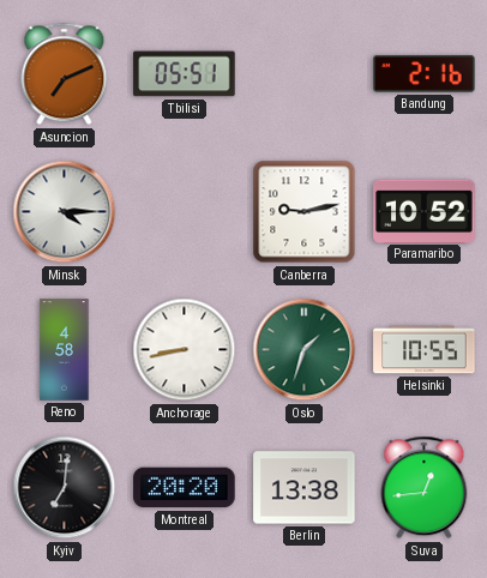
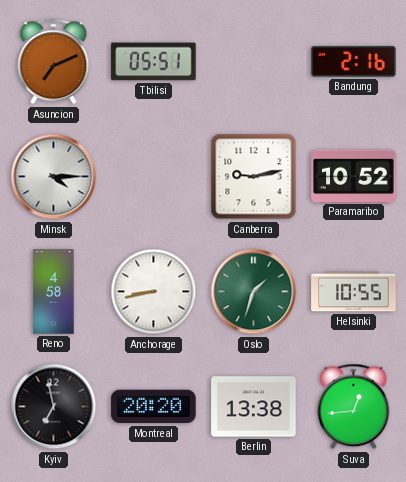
Kyiv: 7:01 -> 6:58 (54, 407)
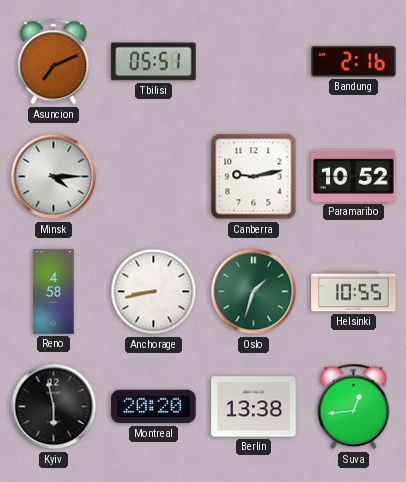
Kyiv: 6:58 -> 5:58 (54, 407)
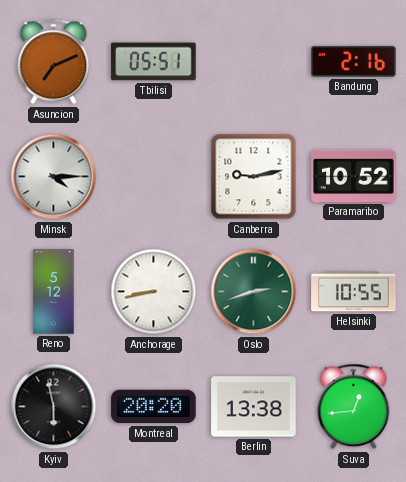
Reno: 4:58 -> 5:12 (54, 292)
Oslo: 1:33 -> 2:42 (254, 292)
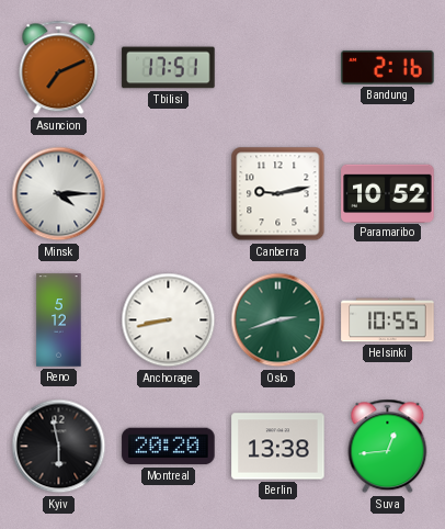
Tbilisi: 05:51 -> 17:51 (169, 68)
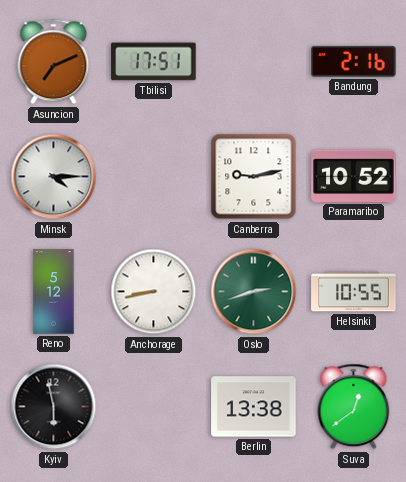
Montreal: 20:20 -> none (169, 447)
Suva: 12:44 -> 12:39 (354, 407)
